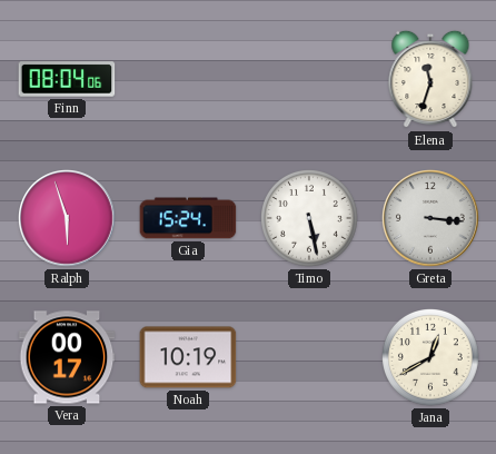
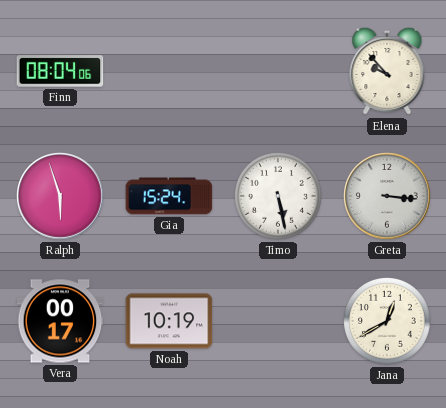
Elena: 11:33 -> 9:53 (387, 71)
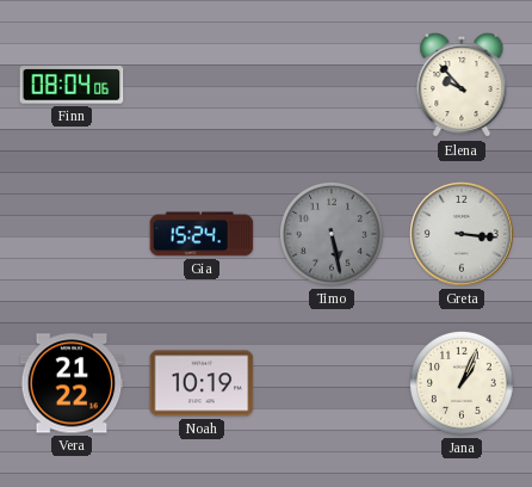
Ralph: 5:57 -> none (61, 197)
Timo dial: white -> grey (333, 235)
Vera: 00:17 -> 21:22 (72, 383)
Jana: 12:40 -> 1:04 (463, 384)
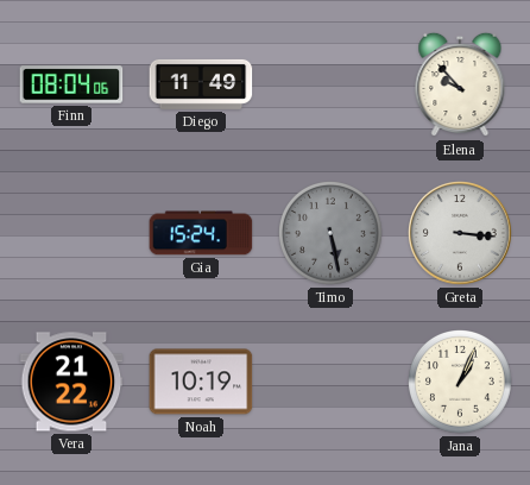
Diego: none -> 11:49 (201, 84)
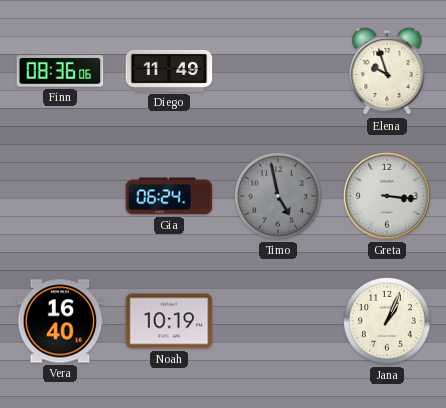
Finn: 08:04 -> 08:36 (60, 71)
Elena: 9:53 -> 9:57 (387, 71)
Gia: 15:24 -> 06:24 (169, 196)
Timo: 5:28 -> 4:58 (279, 197)
Vera: 21:22 -> 16:40 (60, 321)
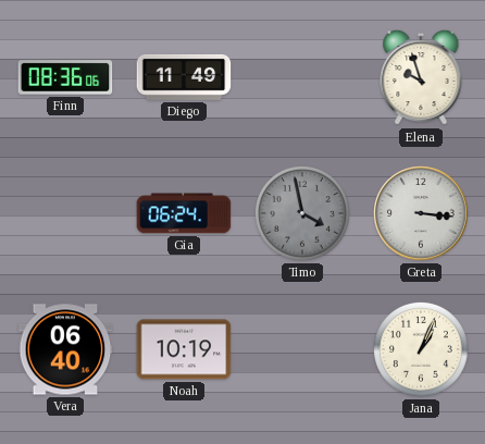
Timo: 4:58 -> 3:58 (303, 214)
Vera: 16:40 -> 06:40 (65, 349)
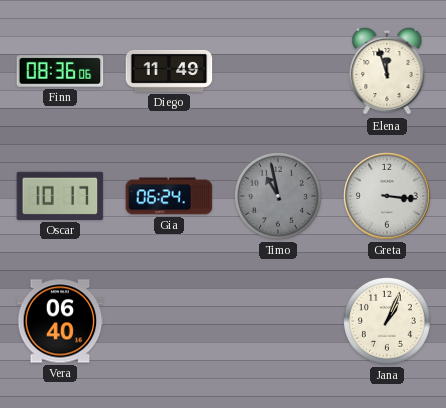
Elena: 9:57 -> 11:57 (387, 71)
Oscar: none -> 10:17 (60, 196)
Timo: 3:58 -> 10:58 (279, 197)
Noah: 10:19 -> none (184, 349)
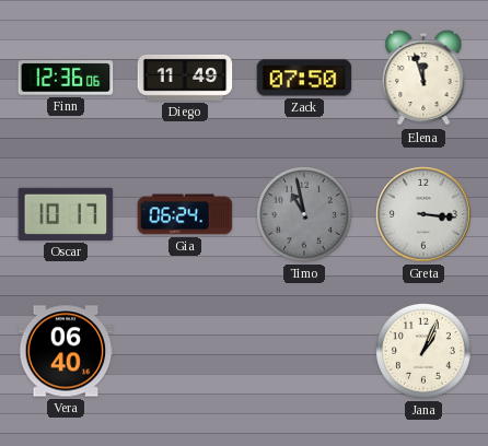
Finn: 08:36 -> 12:36 (66, 78)
Zack: none -> 07:50 (304, 78)
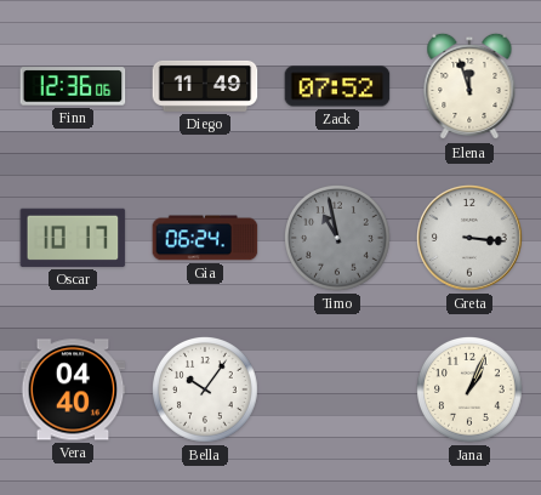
Zack: 07:50 -> 07:52 (337, 86)
Vera: 06:40 -> 04:40 (73, 389)
Bella: none -> 10:06 (206, 391)
